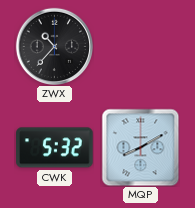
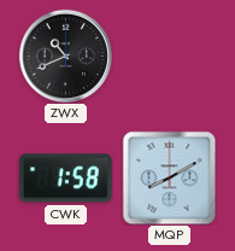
ZWX: 10:37 -> 10:41 (65, 56)
CWK: 5:32 -> 1:58 (66, 179)
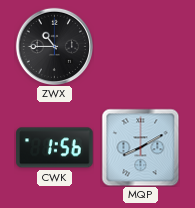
ZWX: 10:41 -> 10:45 (54, 46)
CWK: 1:58 -> 1:56 (55, 148)
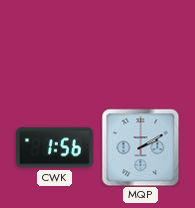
ZWX: 10:45 -> none (54, 46)
MQP: 8:10 -> 2:10 (140, 147)
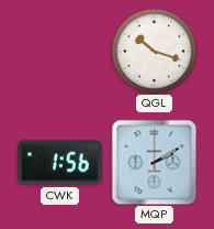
QGL: none -> 10:18 (154, 51)
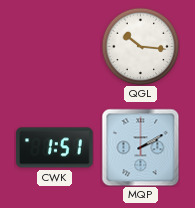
QGL: 10:18 -> 10:16 (140, 46)
CWK: 1:56 -> 1:51 (55, 148)
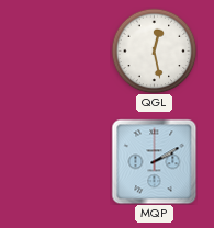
QGL: 10:16 -> 12:28 (154, 50)
CWK: 1:51 -> none (55, 148)
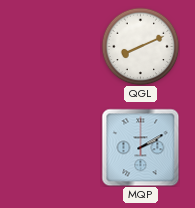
QGL: 12:28 -> 8:11 (140, 46)
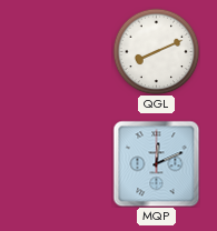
MQP: 2:10 -> 12:11 (156, 163)
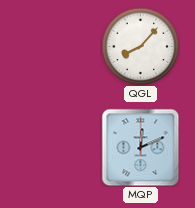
QGL: 8:11 -> 8:07 (140, 46)
